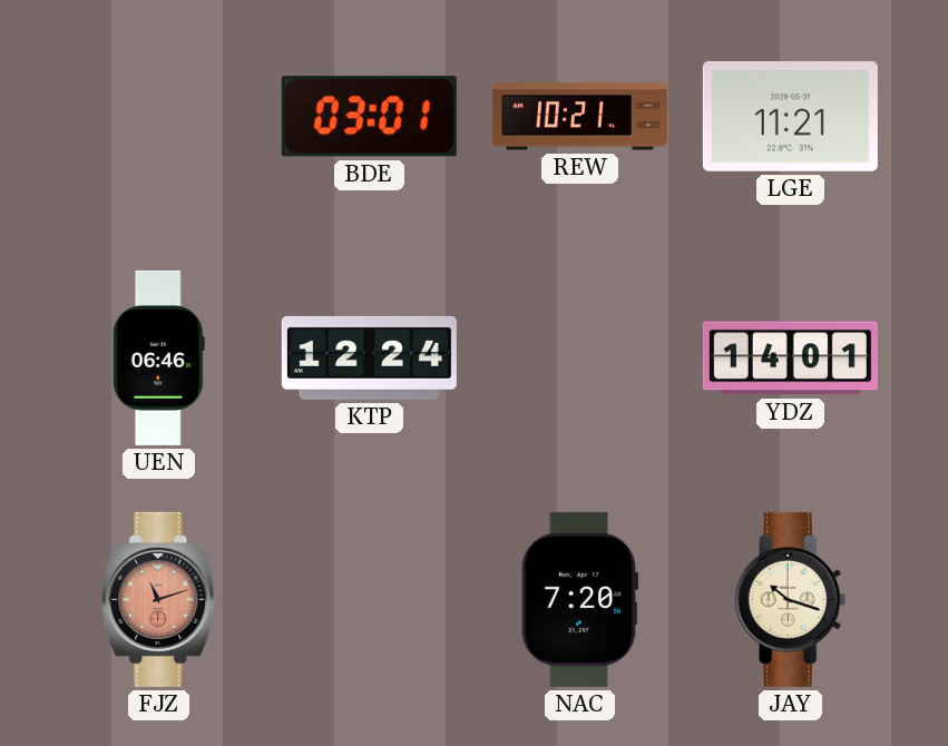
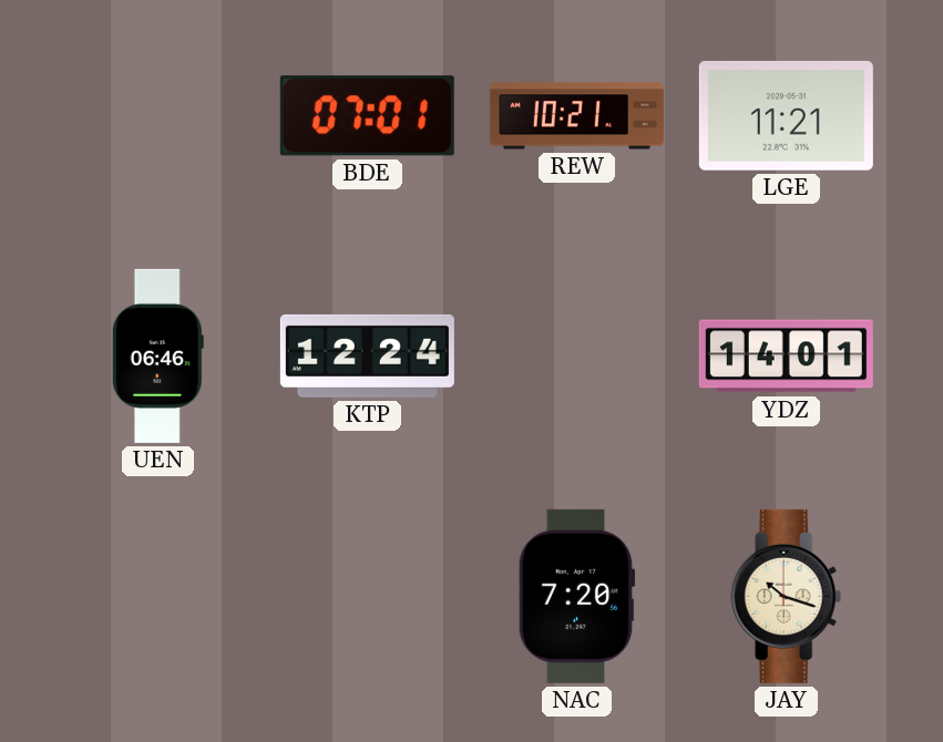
BDE: 03:01 -> 07:01 (367, 116)
FJZ: 11:12 -> none (159, 599)
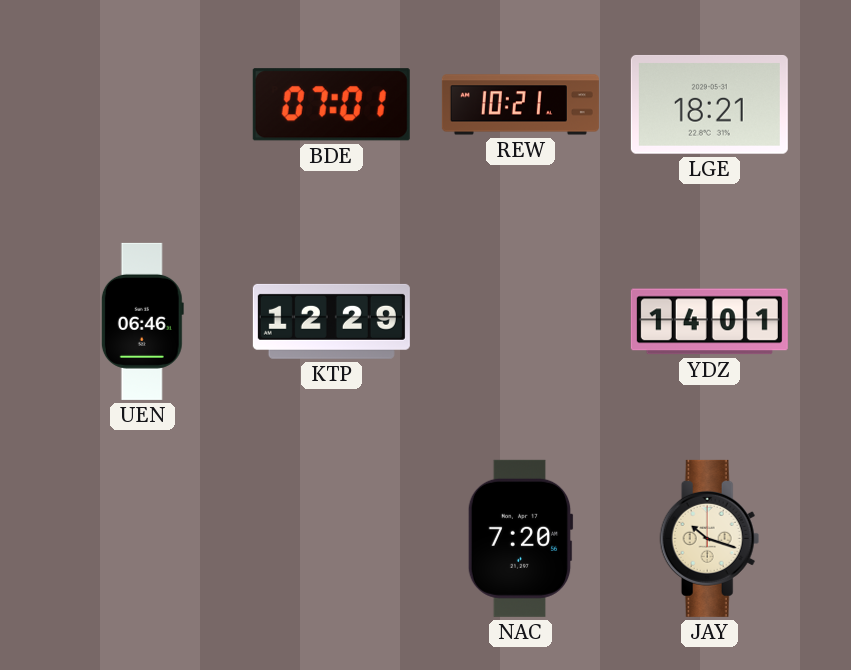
LGE: 11:21 -> 18:21 (709, 104)
KTP: 12:24 -> 12:29 (331, 321)
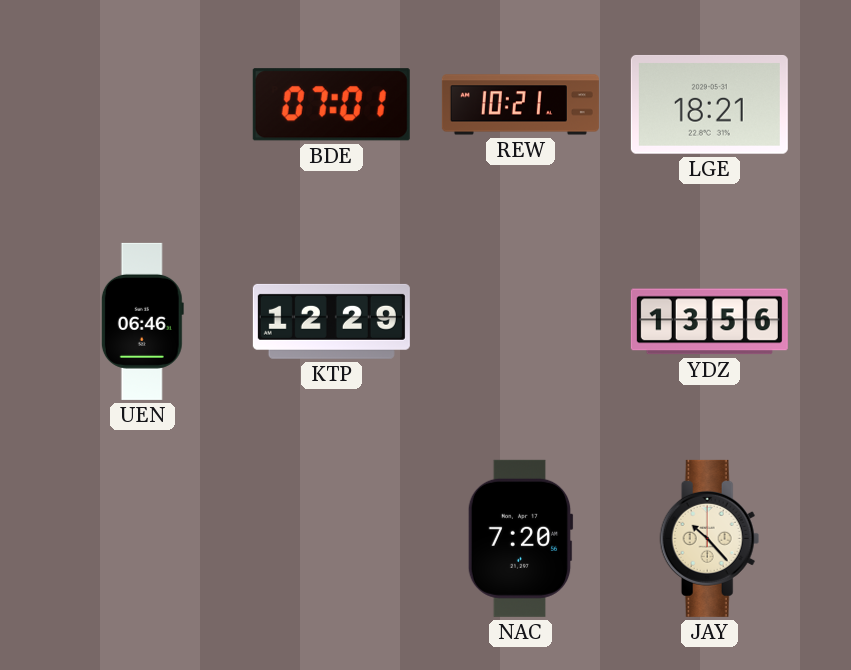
YDZ: 14:01 -> 13:56 (709, 322)
JAY: 10:18 -> 10:23 (710, 538)
